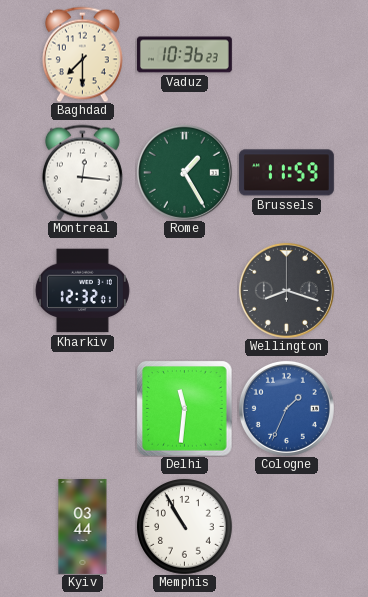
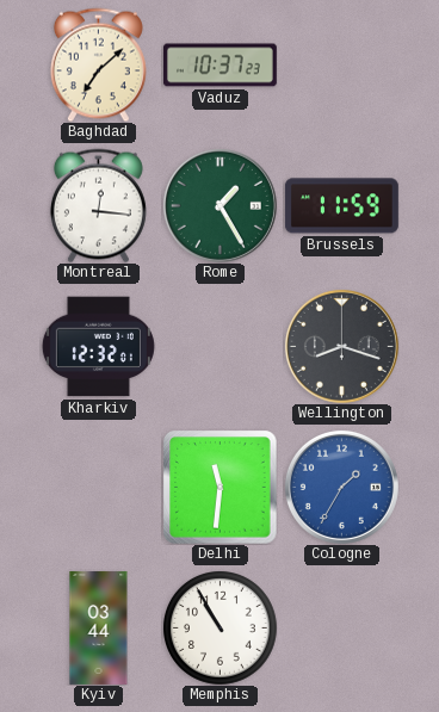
Baghdad: 7:30 -> 7:08 (98, 64)
Vaduz: 10:36 -> 10:37 (219, 66)
Cologne: 1:34 -> 1:35 (341, 487)
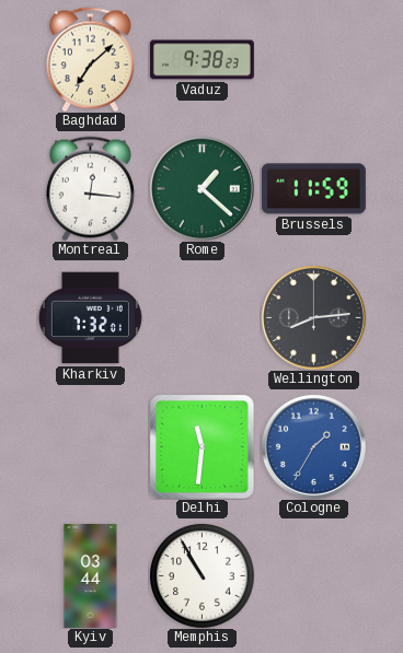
Vaduz: 10:37 -> 9:38 (201, 60)
Rome: 1:25 -> 1:22 (201, 188)
Kharkiv: 12:32 -> 7:32 (90, 318)
Wellington: 8:18 -> 8:14 (313, 317)
